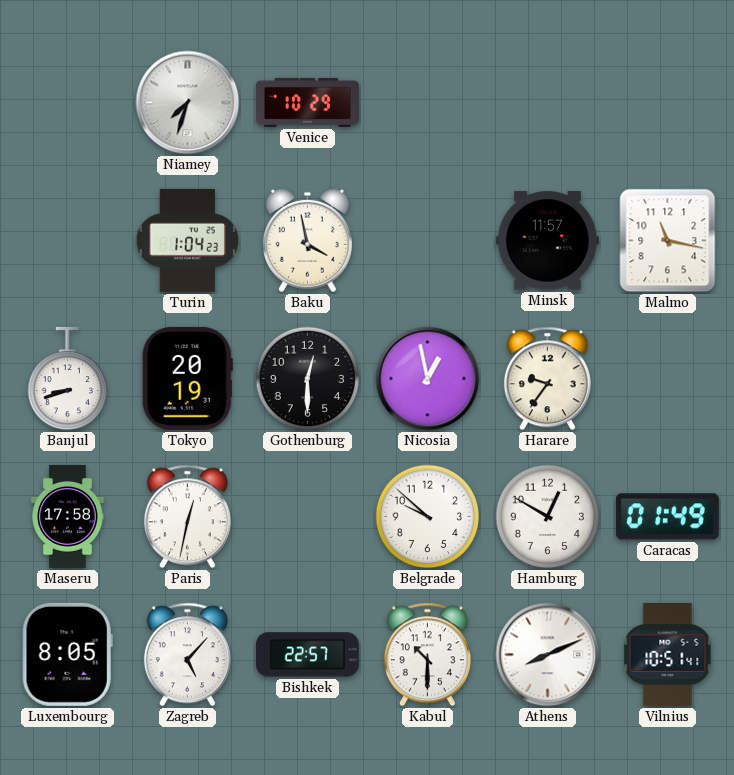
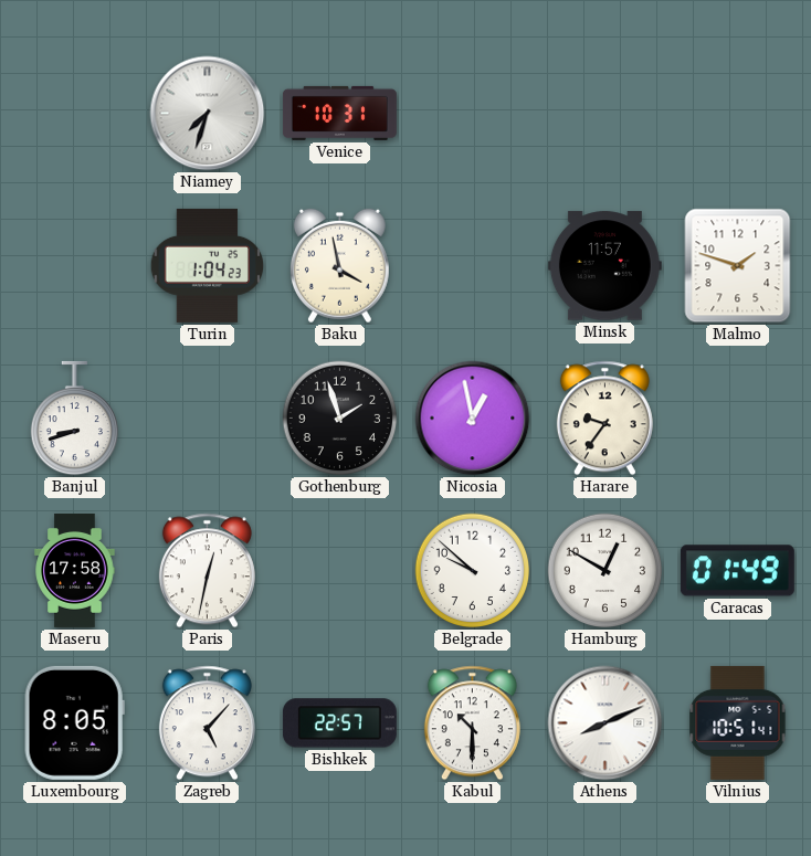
Venice: 10:29 -> 10:31 (339, 113)
Malmo: 11:17 -> 1:48 (738, 266)
Tokyo: 20:19 -> none (187, 378)
Gothenburg: 12:30 -> 1:57 (340, 419)
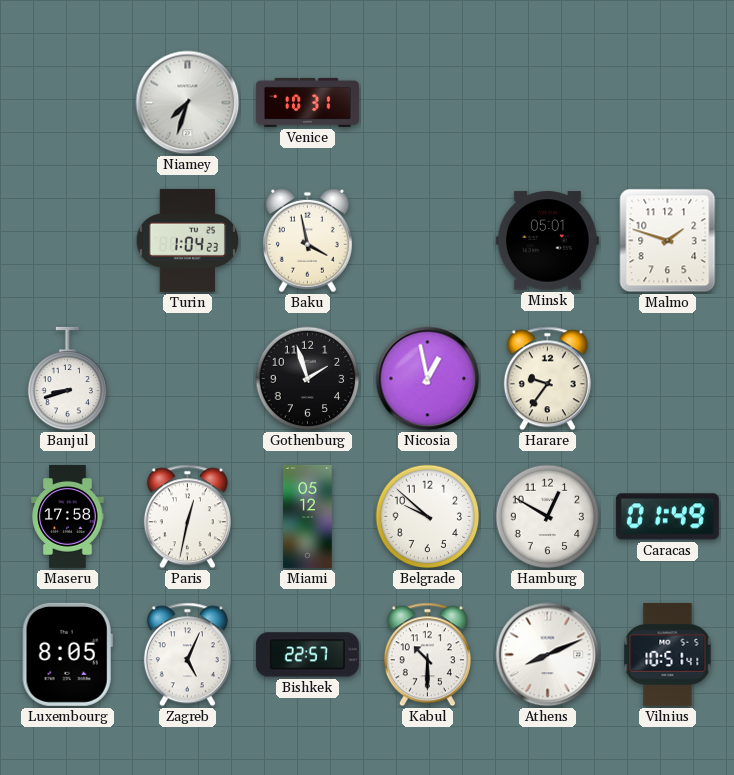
Minsk: 11:57 -> 05:01 (547, 241)
Miami: none -> 05:12 (308, 516)
Zagreb: 5:07 -> 5:04 (187, 655)
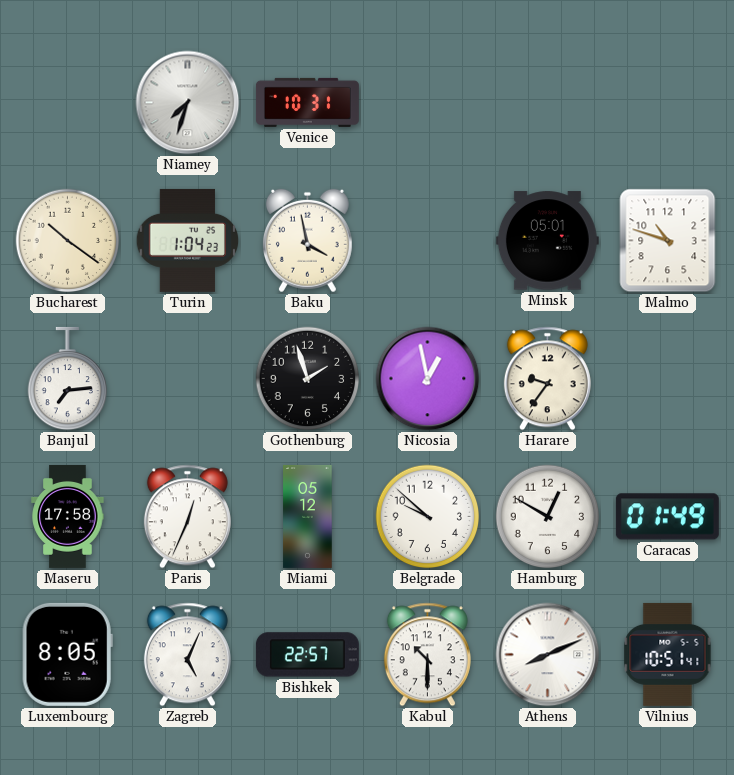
Bucharest: none -> 10:21 (68, 241)
Malmo: 1:48 -> 10:48 (668, 241)
Banjul: 8:42 -> 7:14 (67, 379)
Paris: 12:32 -> 12:34 (187, 517)
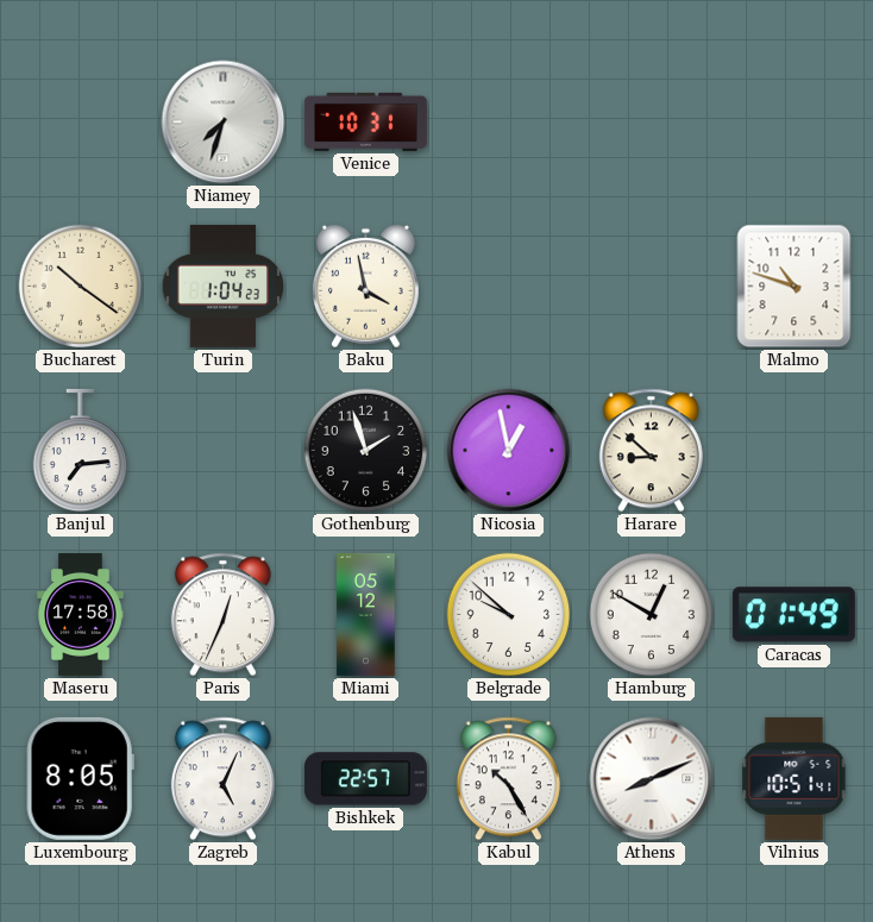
Minsk: 05:01 -> none (547, 241)
Harare: 9:36 -> 8:52 (651, 451)
Kabul: 10:30 -> 10:25 (508, 779)
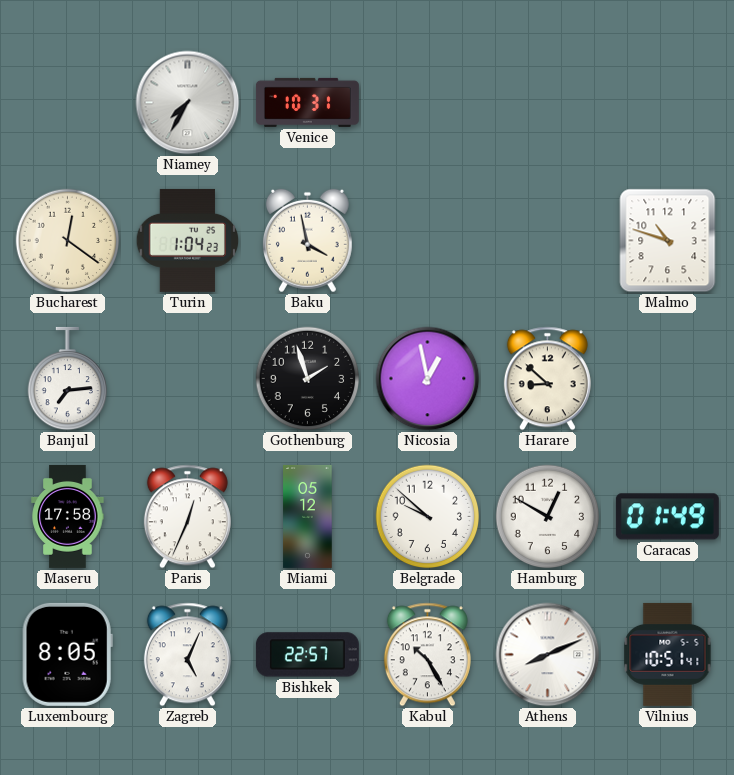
Niamey: 7:33 -> 7:35 (188, 103)
Bucharest: 10:21 -> 12:21 (68, 241)
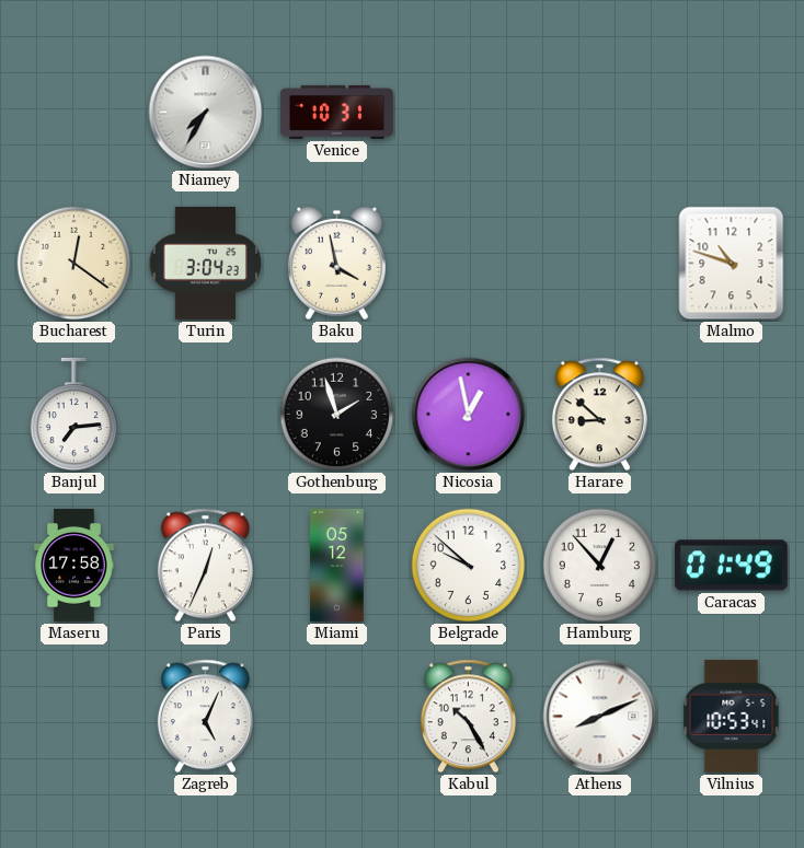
Turin: 1:04 -> 3:04 (206, 263)
Hamburg: 12:50 -> 12:53 (600, 566)
Luxembourg: 8:05 -> none (67, 654)
Bishkek: 22:57 -> none (307, 655)
Vilnius: 10:51 -> 10:53 (732, 716)
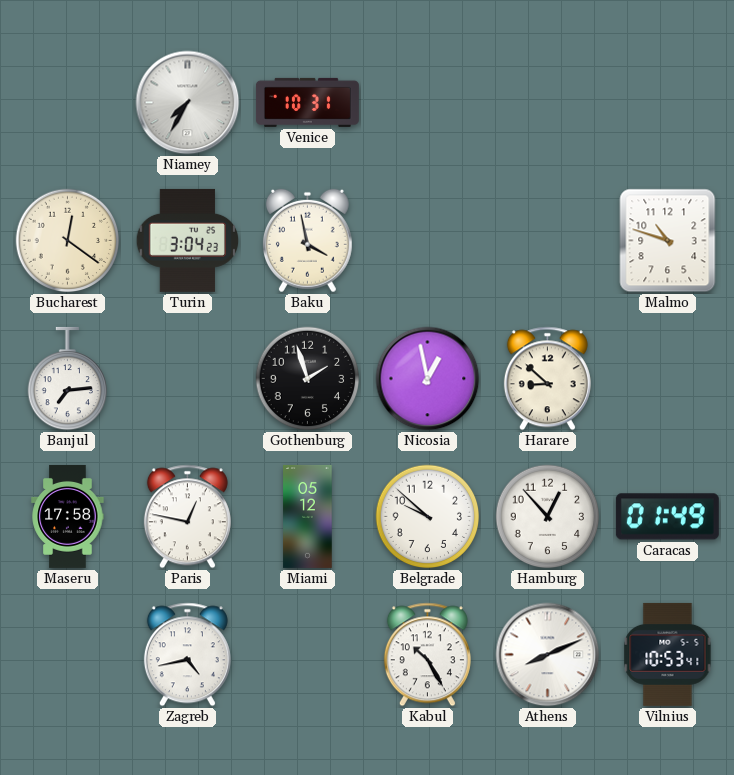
Paris: 12:34 -> 12:47 (187, 517)
Zagreb: 5:04 -> 4:43 (187, 655)
